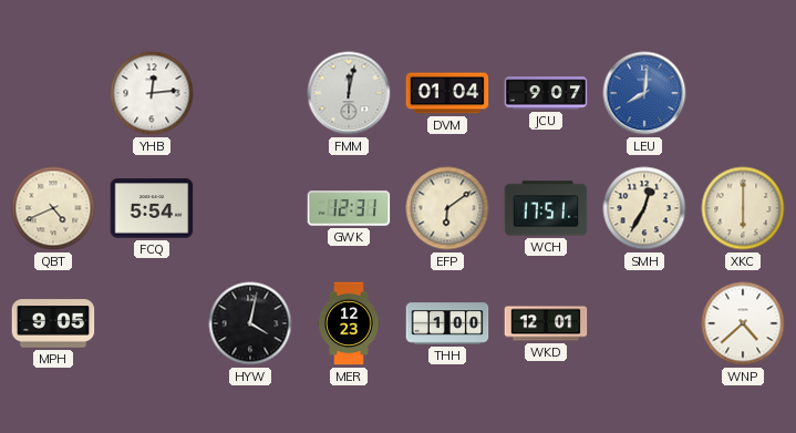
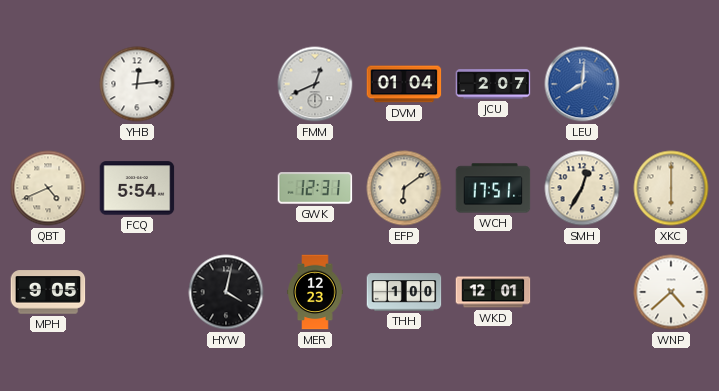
FMM: 12:02 -> 12:41 (315, 84)
JCU: 9:07 -> 2:07 (493, 84)
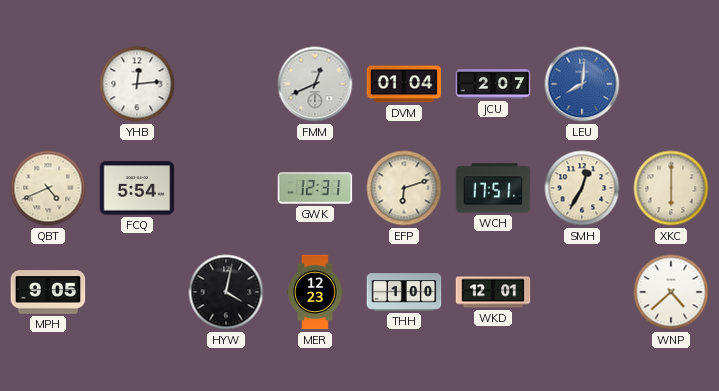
EFP: 6:09 -> 6:12 (404, 188)
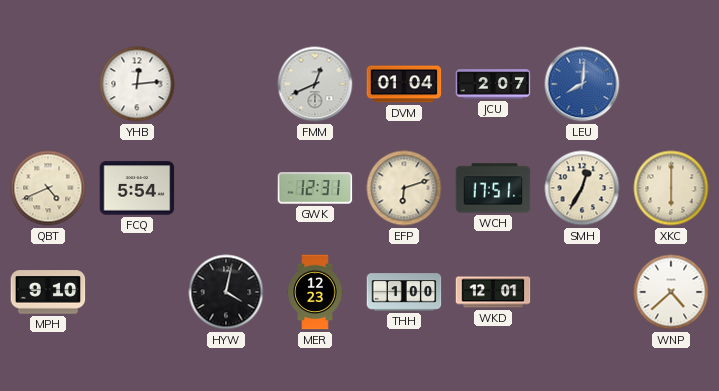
MPH: 9:05 -> 9:10 (48, 292)
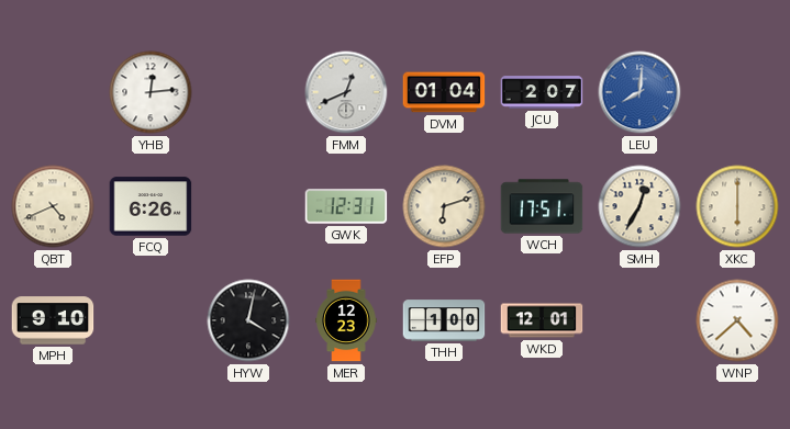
FCQ: 5:54 -> 6:26 (151, 206)
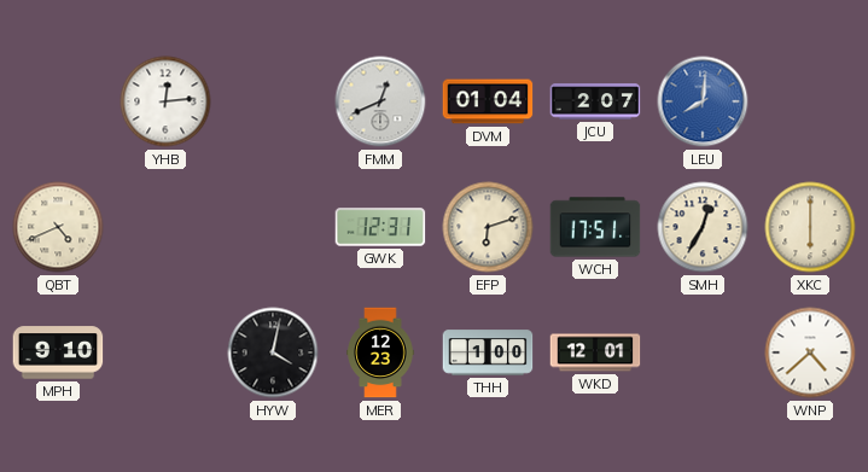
FCQ: 6:26 -> none (151, 206)
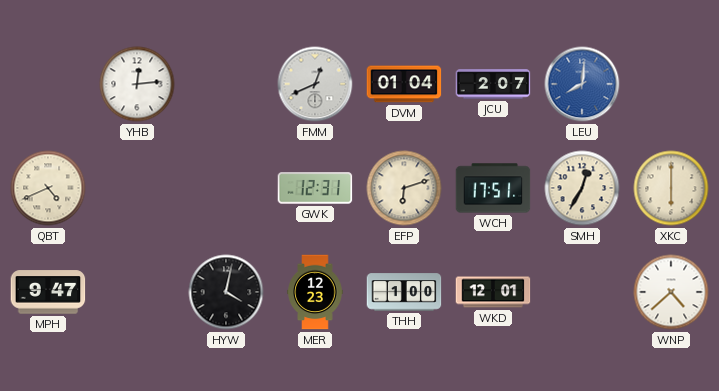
MPH: 9:10 -> 9:47 (48, 292)
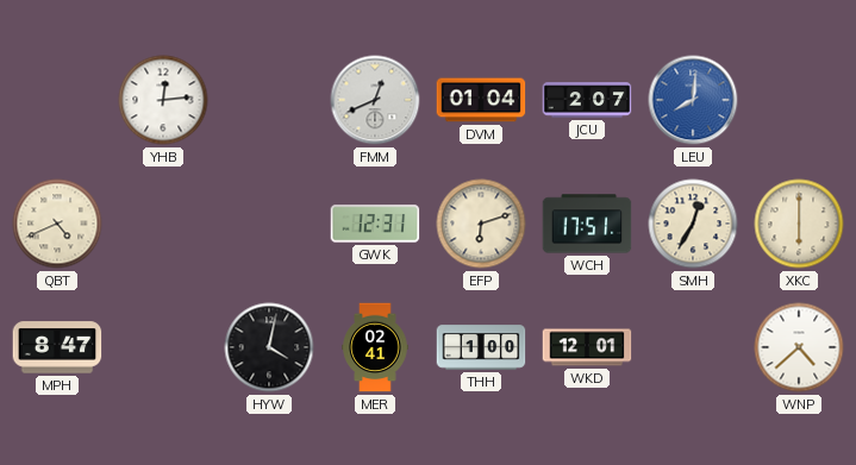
MPH: 9:47 -> 8:47 (57, 347)
MER: 12:23 -> 02:41 (375, 347)
